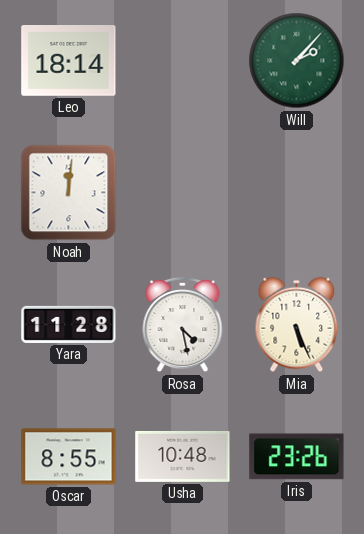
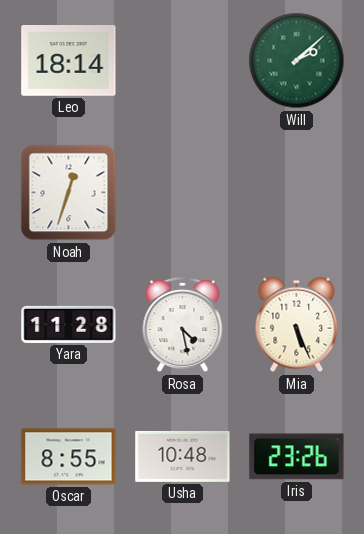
Will: 2:07 -> 2:08 (297, 61)
Noah: 12:01 -> 12:33 (69, 193)
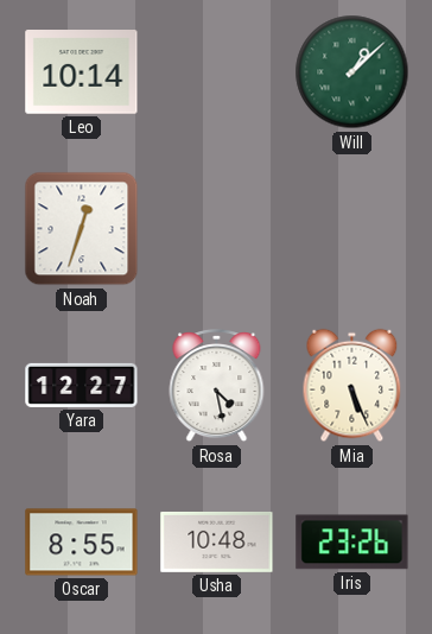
Leo: 18:14 -> 10:14 (82, 72)
Will: 2:08 -> 1:08 (352, 72)
Yara: 11:28 -> 12:27 (82, 385)
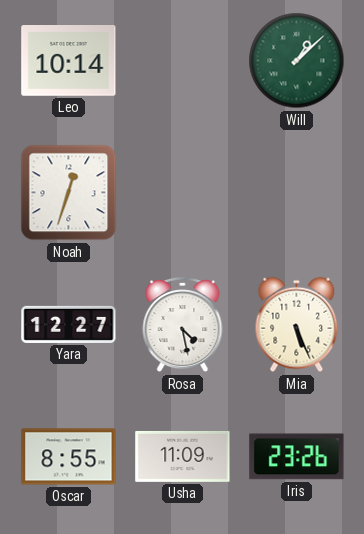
Usha: 10:48 -> 11:09 (183, 456)
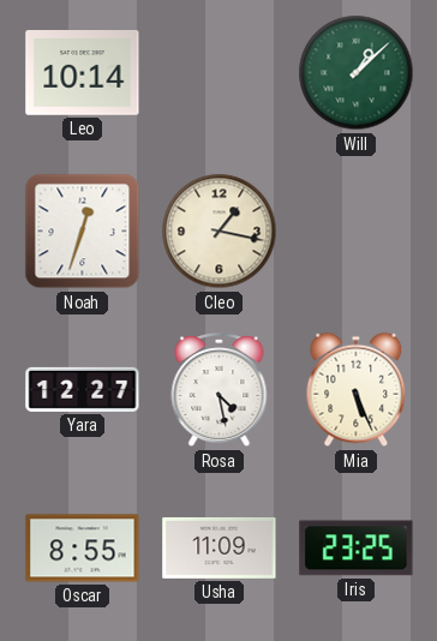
Cleo: none -> 1:17 (220, 232)
Iris: 23:26 -> 23:25 (357, 549)
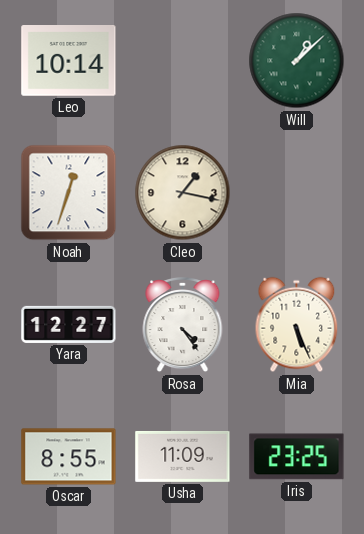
Rosa: 4:28 -> 4:24 (183, 325)
